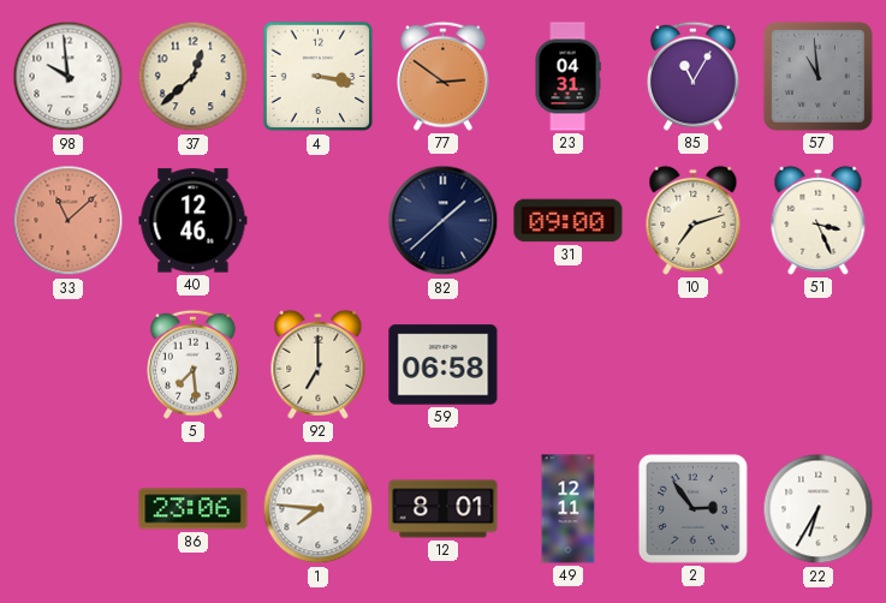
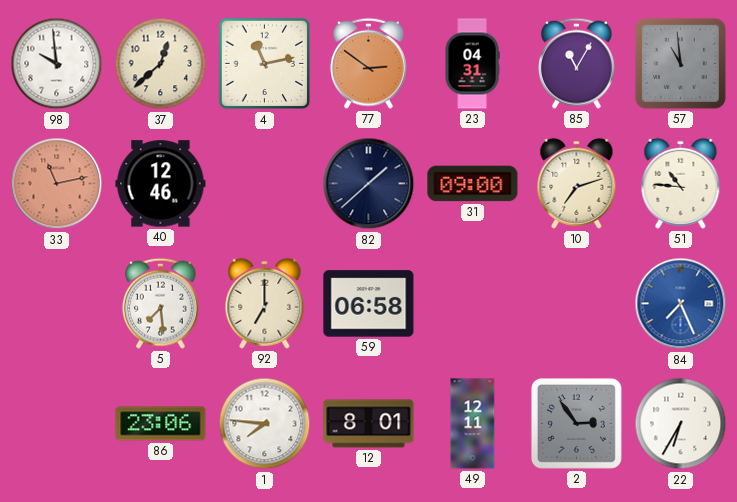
4: 3:17 -> 11:13 (265, 64)
33: 11:08 -> 11:13 (57, 184)
51: 3:26 -> 10:46 (681, 183)
84: none -> 7:26 (681, 304)
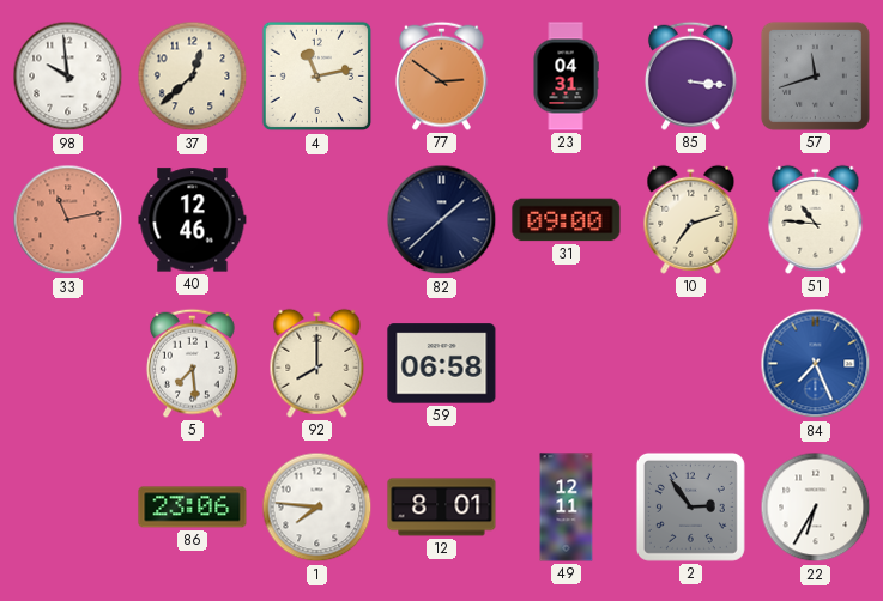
85: 11:05 -> 3:16 (690, 75)
57: 10:59 -> 11:42 (815, 75)
92: 7:00 -> 8:00 (317, 363)
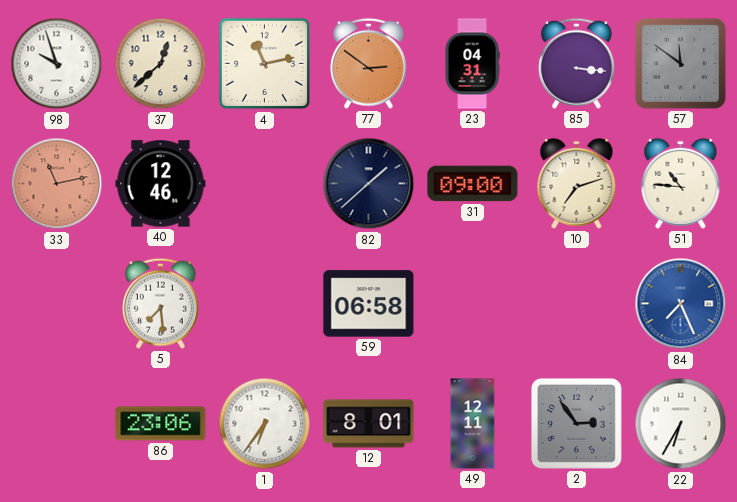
98: 9:59 -> 9:57 (57, 64)
57: 11:42 -> 11:51 (680, 63)
92: 8:00 -> none (317, 363)
1: 7:46 -> 6:36 (265, 424)
